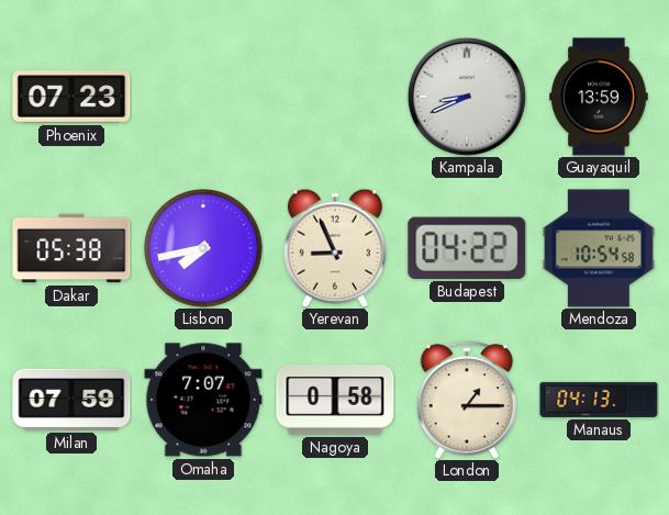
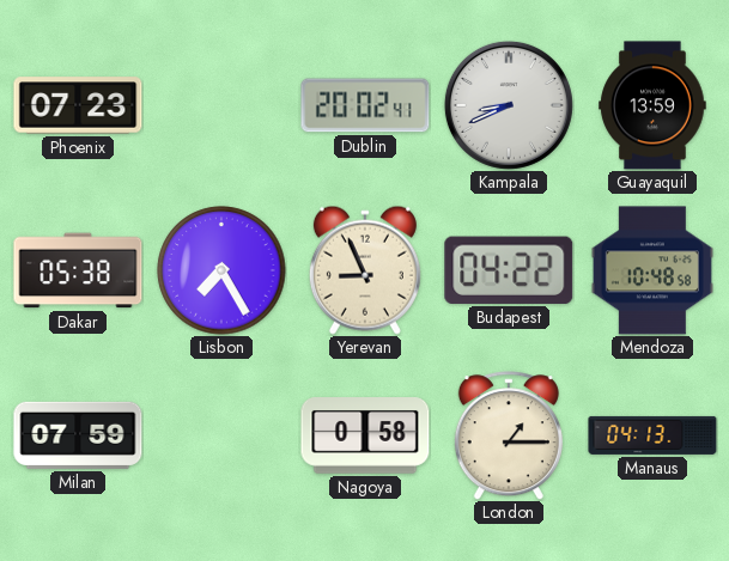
Dublin: none -> 20:02 (365, 105)
Lisbon: 7:43 -> 7:25 (221, 270)
Mendoza: 10:54 -> 10:48 (652, 270)
Omaha: 7:07 -> none (203, 400)
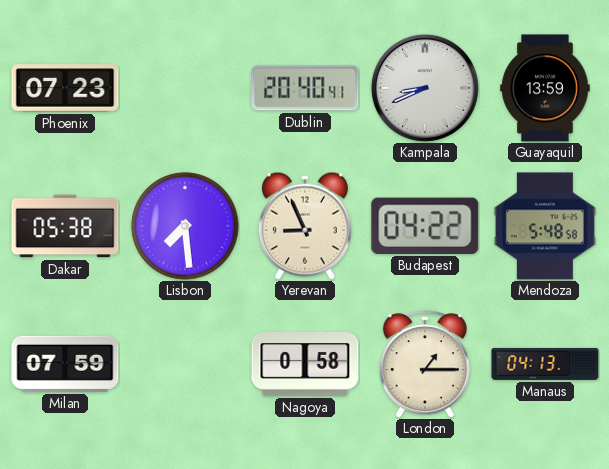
Dublin: 20:02 -> 20:40 (305, 88)
Lisbon: 7:25 -> 7:29 (185, 226)
Mendoza: 10:48 -> 5:48 (545, 226)
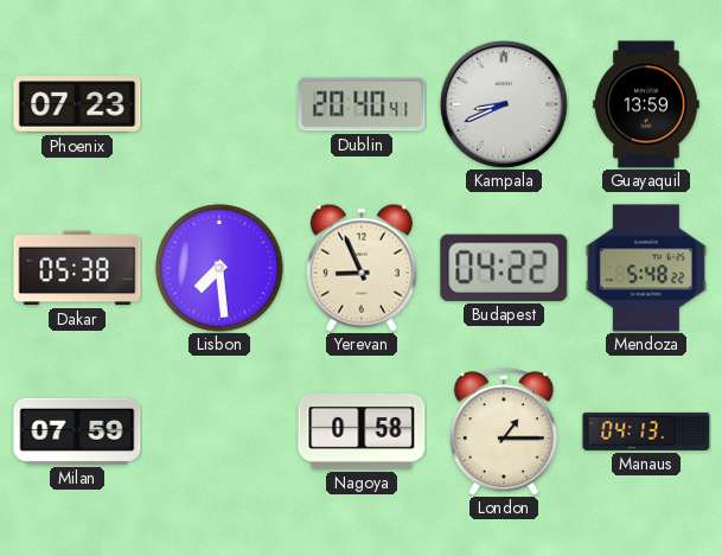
Mendoza: 5:48:58 -> 5:48:22 (646, 268)
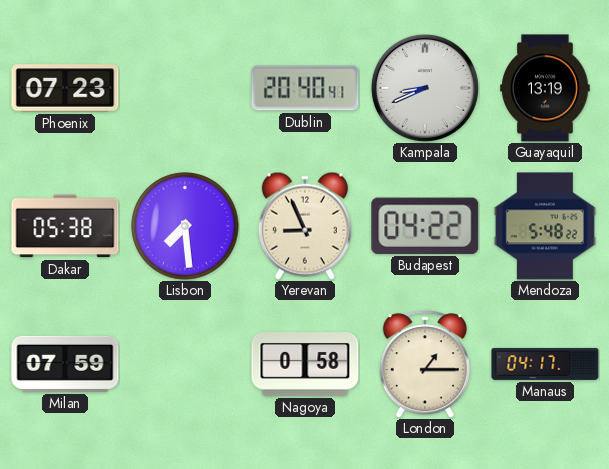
Guayaquil: 13:59 -> 13:19 (545, 88)
Manaus: 04:13 -> 04:17 (545, 364)
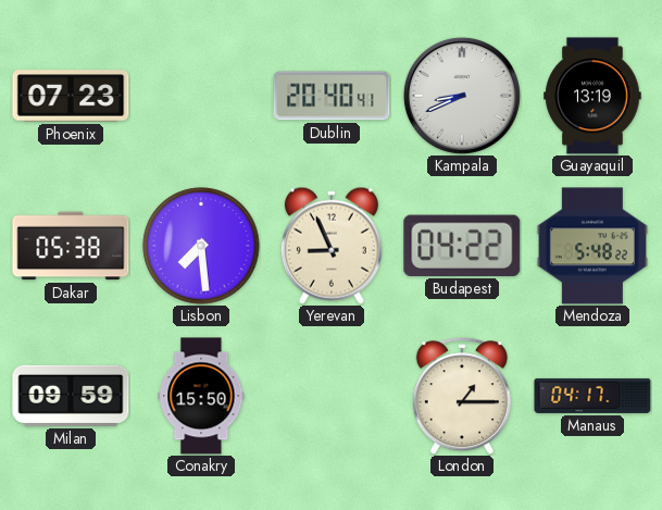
Milan: 07:59 -> 09:59 (71, 396)
Conakry: none -> 15:50 (201, 396)
Nagoya: 0:58 -> none (305, 365)
